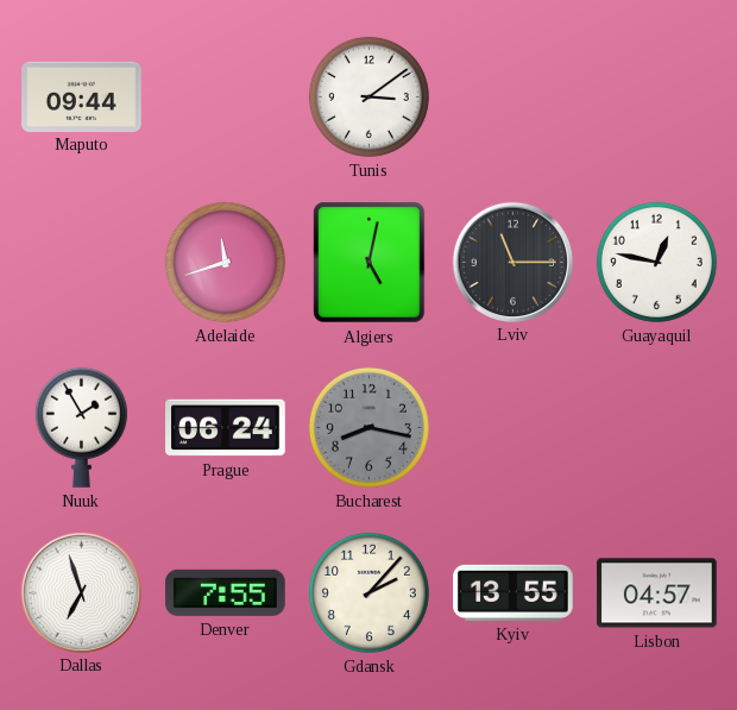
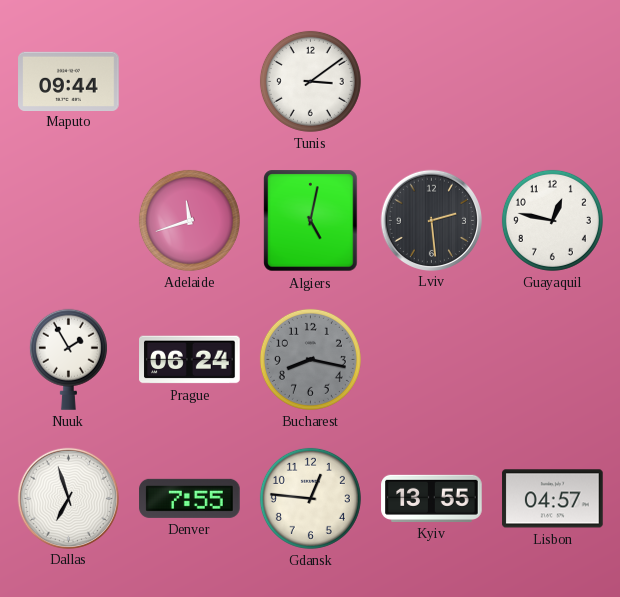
Lviv: 11:15 -> 2:29 (431, 220)
Gdansk: 2:07 -> 12:46 (310, 498)
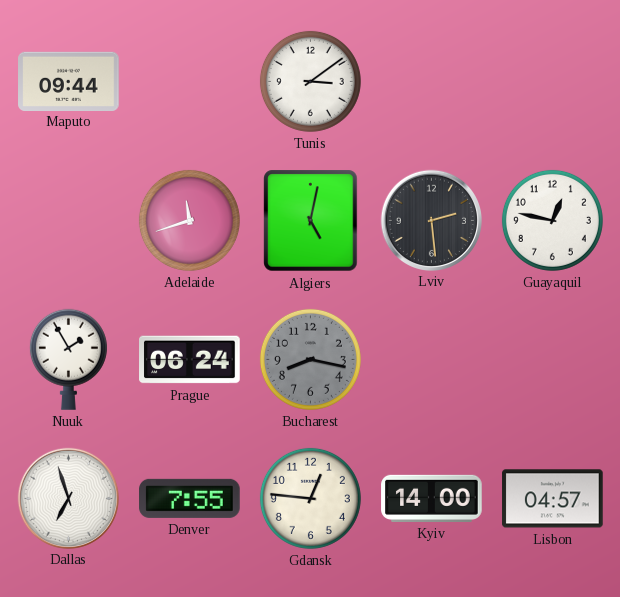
Kyiv: 13:55 -> 14:00 (432, 498)
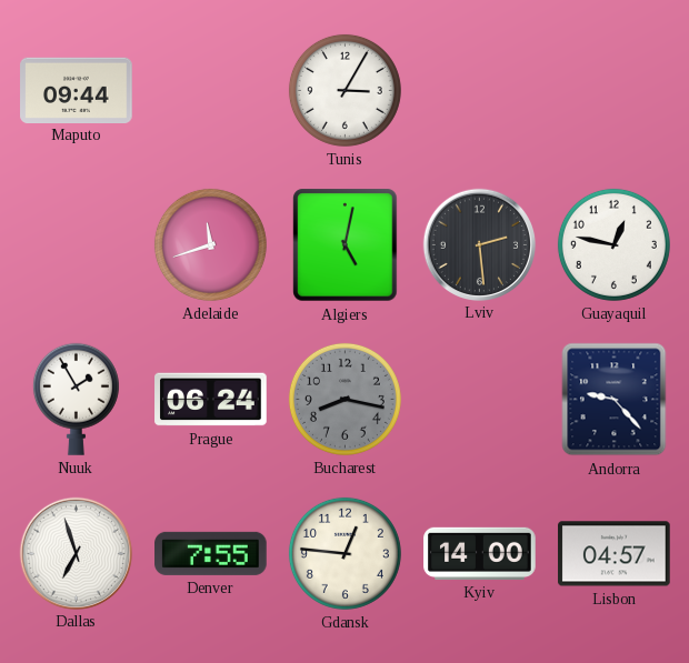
Tunis: 3:09 -> 3:05 (344, 90)
Andorra: none -> 9:23 (615, 400)
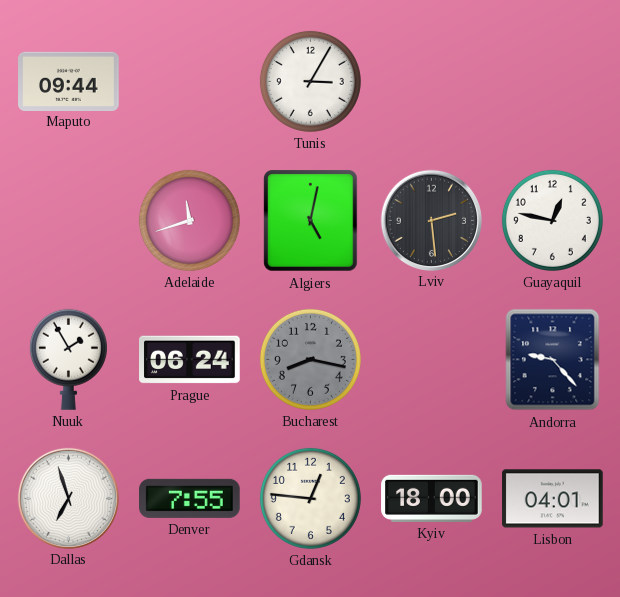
Kyiv: 14:00 -> 18:00 (432, 498)
Lisbon: 04:57 -> 04:01 (553, 499)
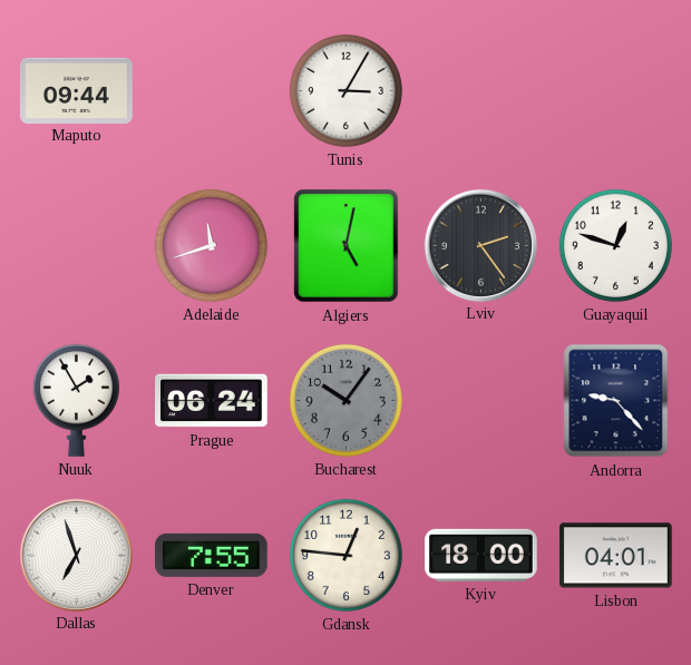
Lviv: 2:29 -> 2:24 (480, 245)
Guayaquil: 12:47 -> 12:48 (615, 245)
Bucharest: 8:17 -> 10:06 (345, 400)
